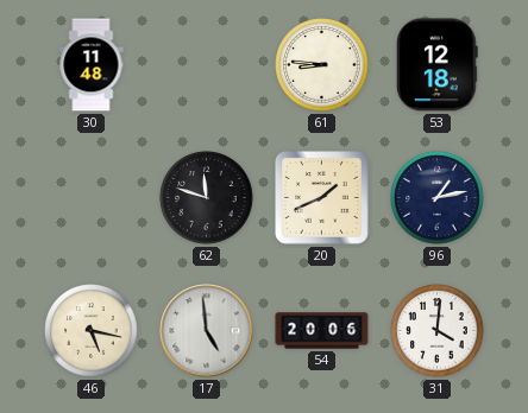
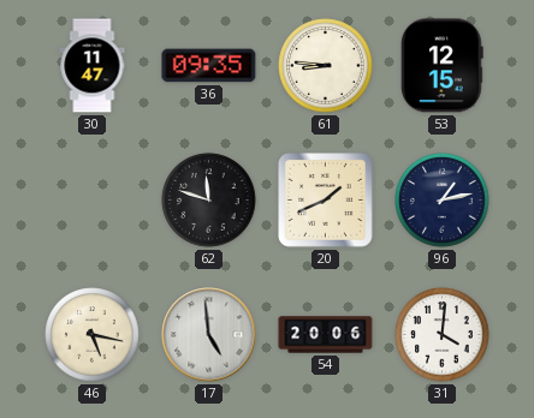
30: 11:48 -> 11:47 (93, 66)
36: none -> 09:35 (209, 66)
53: 12:18 -> 12:15 (443, 66)
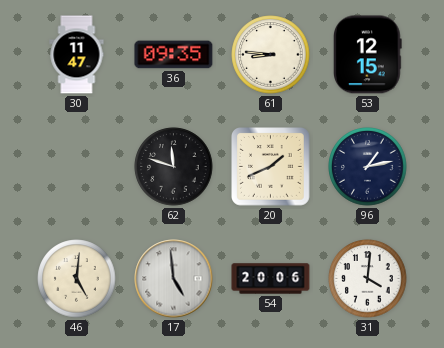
46: 5:17 -> 5:01 (77, 279)
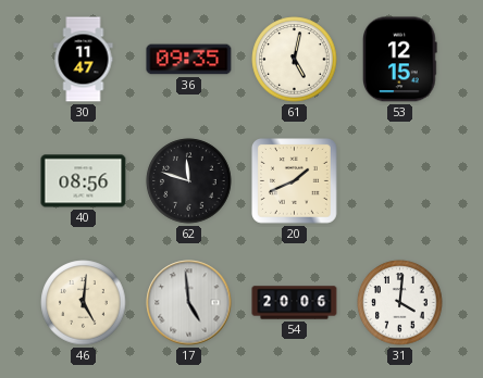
61: 8:46 -> 5:02 (295, 60)
40: none -> 08:56 (84, 181)
96: 1:13 -> none (368, 167)
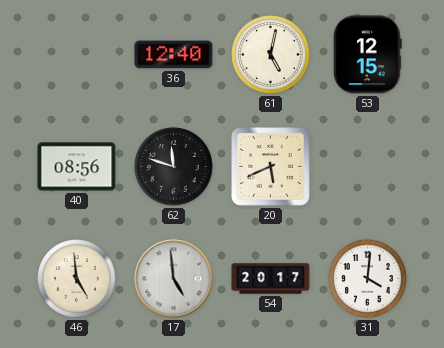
30: 11:47 -> none (84, 60)
36: 09:35 -> 12:40 (174, 55)
20: 1:41 -> 5:41 (271, 167)
46: 5:01 -> 4:59 (77, 279)
54: 20:06 -> 20:17 (271, 279)
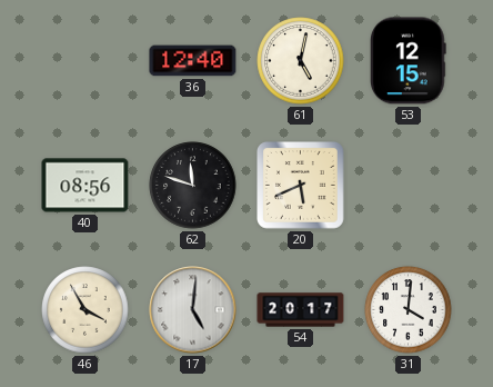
46: 4:59 -> 3:55 (85, 310)
17: 4:59 -> 5:01 (193, 310)
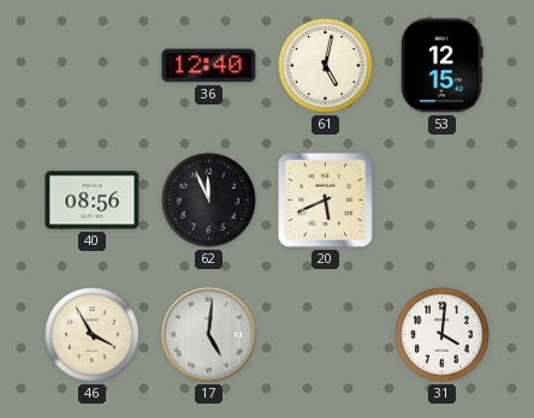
62: 11:48 -> 11:56 (209, 201)
54: 20:17 -> none (301, 310)
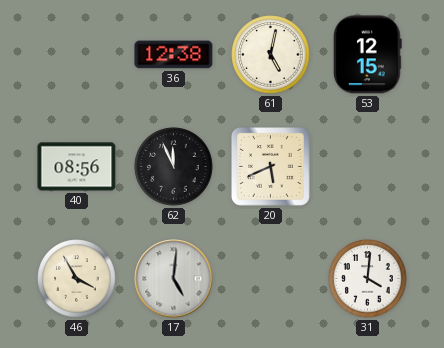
36: 12:40 -> 12:38 (174, 55)
